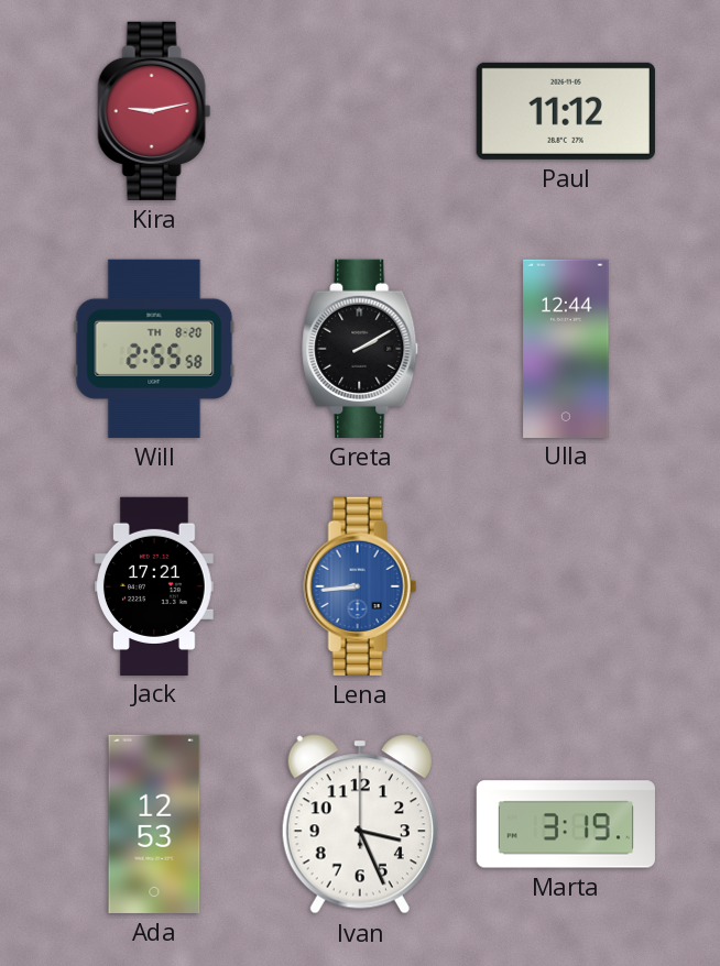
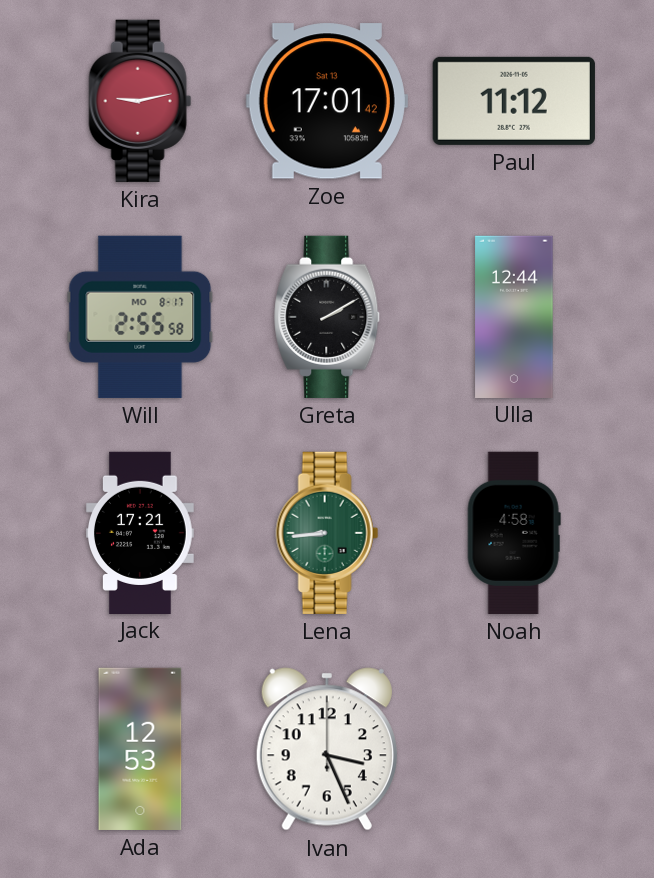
Zoe: none -> 17:01 (327, 101)
Will date: TH 8-20 -> MO 8-17 (140, 317)
Lena dial: blue -> green (327, 533)
Noah: none -> 4:58 (514, 533)
Marta: 3:19 -> none (565, 824)
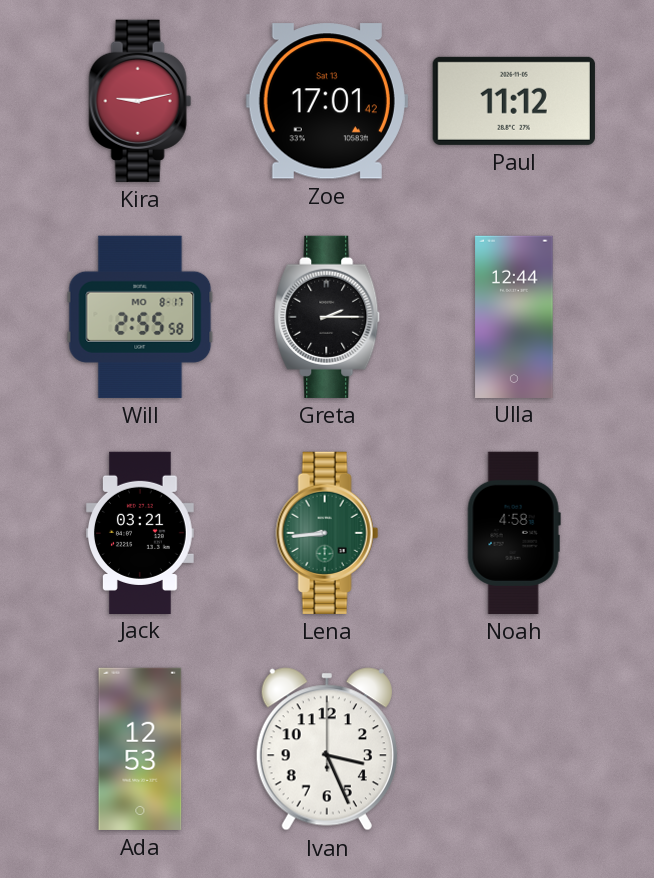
Greta: 2:10 -> 2:15 (328, 317)
Jack: 17:21 -> 03:21 (141, 532)
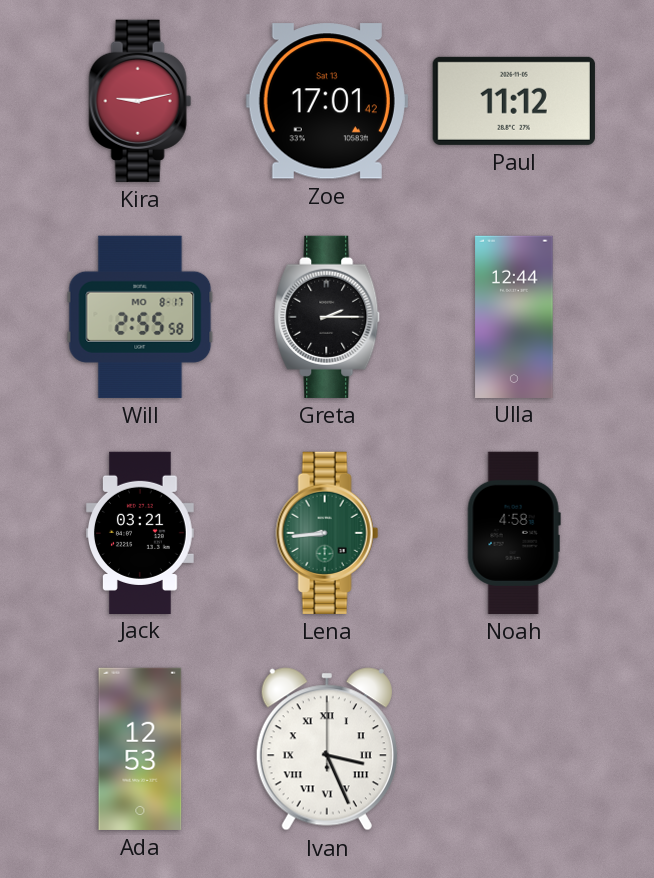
Ivan numerals: Arabic -> Roman (327, 749)
